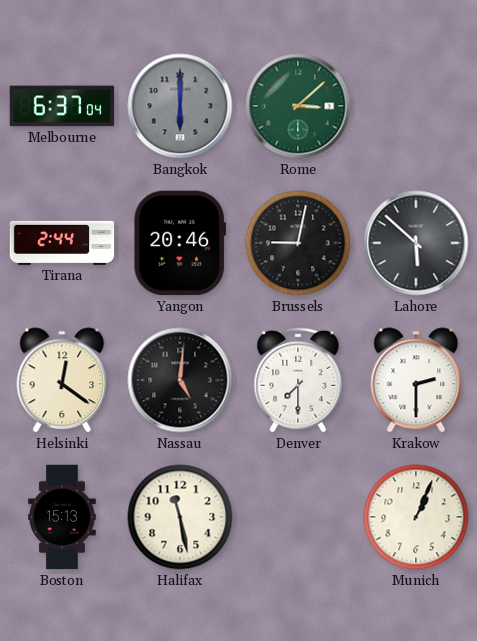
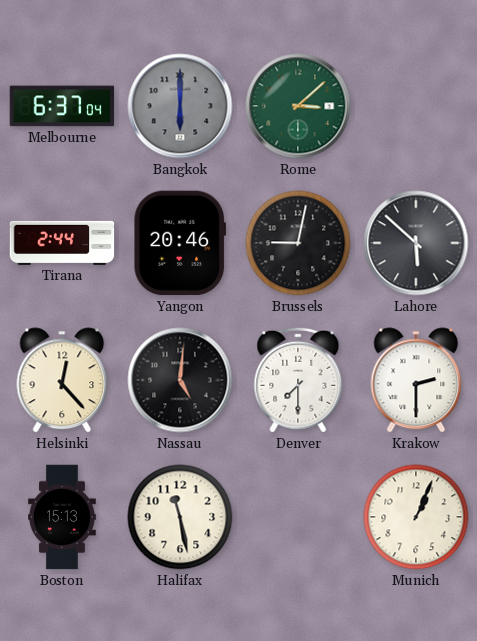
Helsinki: 12:21 -> 12:23 (62, 380)
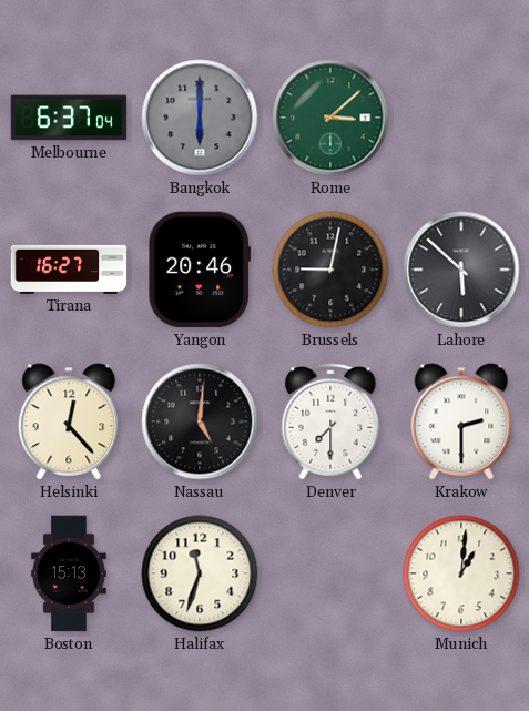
Tirana: 2:44 -> 16:27 (69, 270)
Halifax: 11:28 -> 11:33 (200, 573)
Munich: 1:04 -> 1:01 (461, 573)
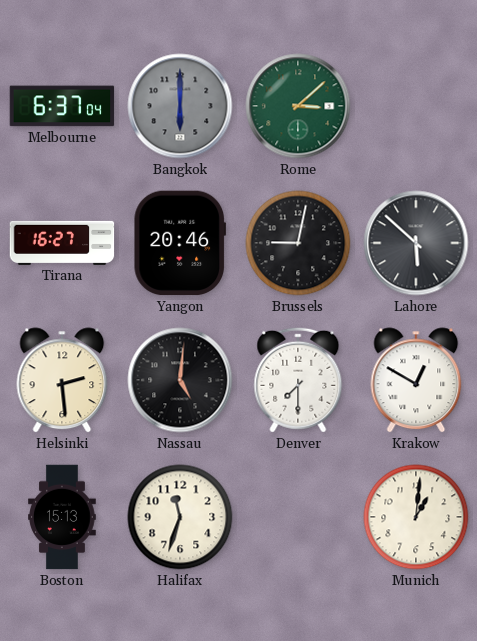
Helsinki: 12:23 -> 2:29 (62, 380)
Krakow: 2:30 -> 12:50 (416, 380)
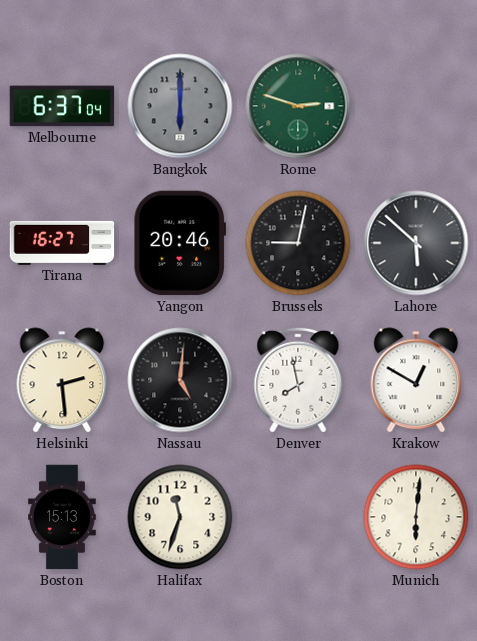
Rome: 3:08 -> 2:48 (298, 106)
Denver: 7:30 -> 7:58 (298, 380)
Munich: 1:01 -> 6:01 (416, 517)
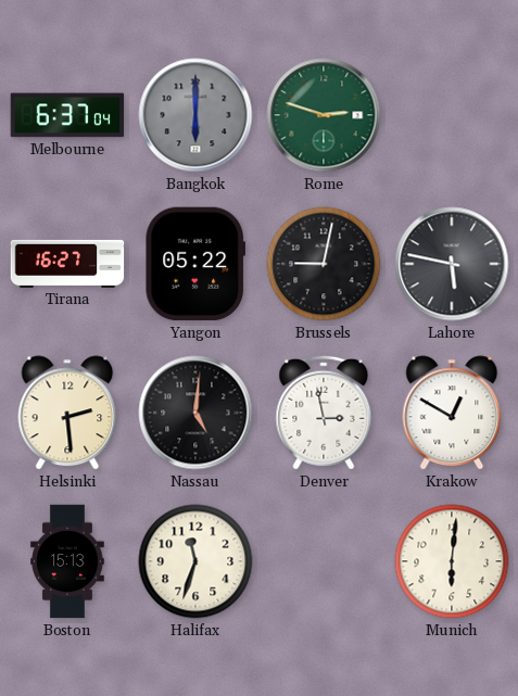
Yangon: 20:46 -> 05:22 (194, 264)
Lahore: 5:52 -> 5:47 (452, 264)
Denver: 7:58 -> 2:58 (324, 413)
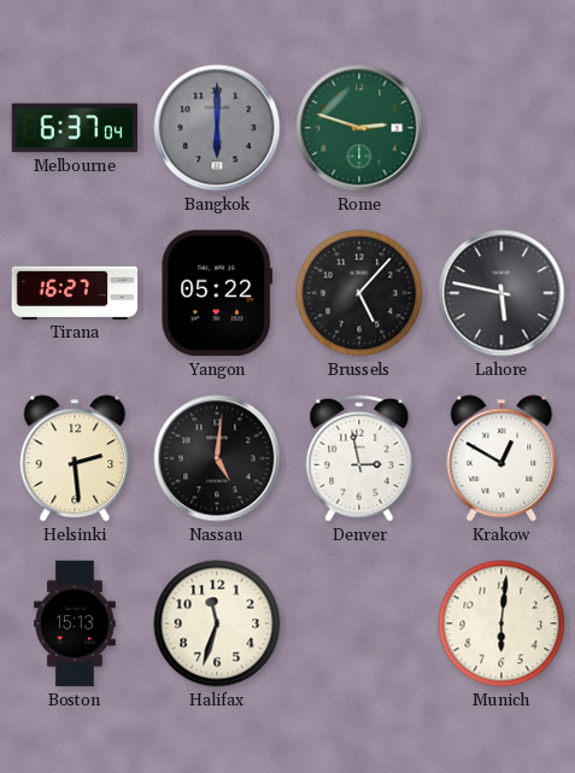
Brussels: 9:02 -> 5:07 (359, 293)
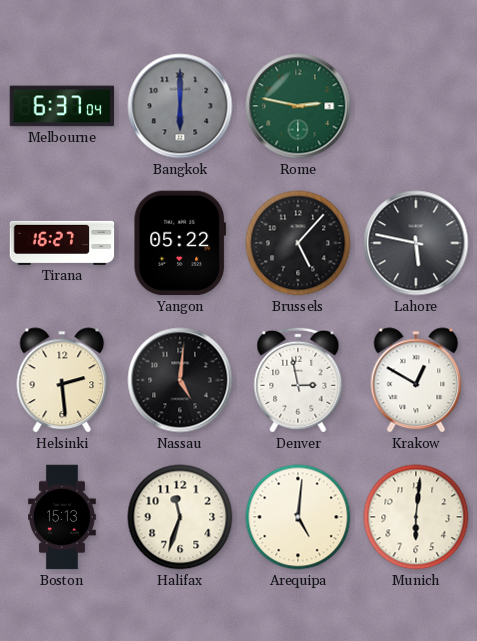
Rome: 2:48 -> 2:47 (298, 106)
Arequipa: none -> 5:01 (298, 517)
